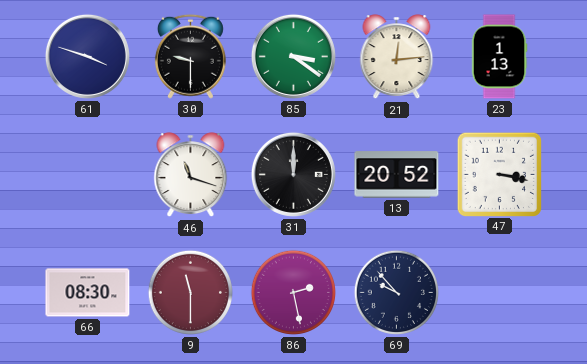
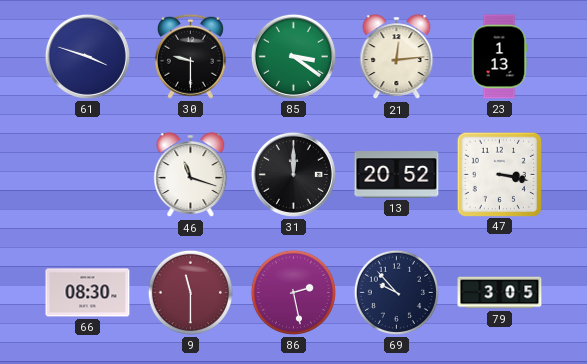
79: none -> 3:05 (500, 293)
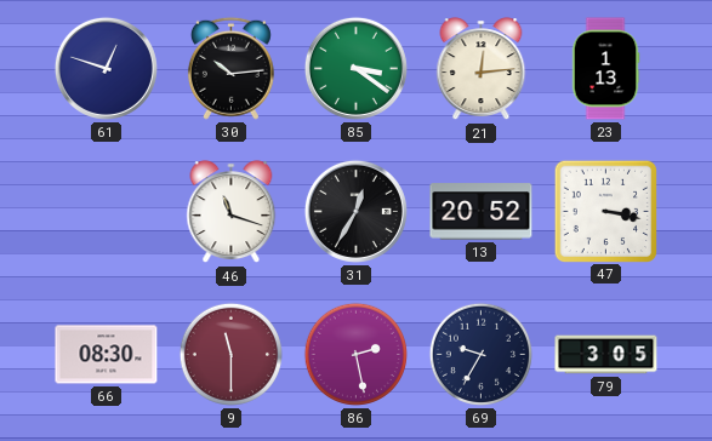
61: 3:48 -> 12:48 (106, 68)
30: 9:30 -> 10:14 (230, 68)
31: 12:00 -> 12:35 (355, 211)
69: 9:53 -> 9:35 (480, 354)
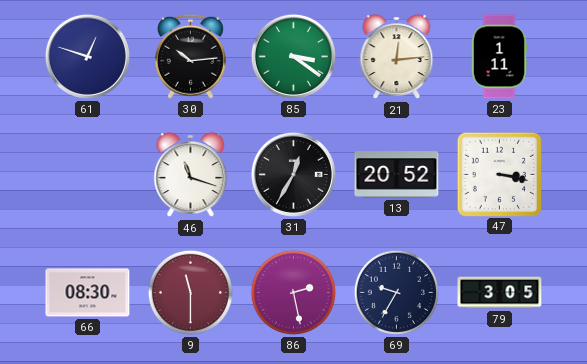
23: 1:13 -> 1:11 (499, 57)
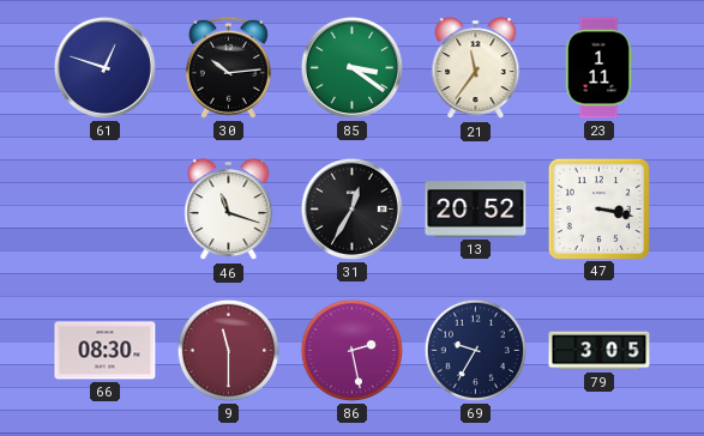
21: 12:14 -> 11:36 (476, 68)
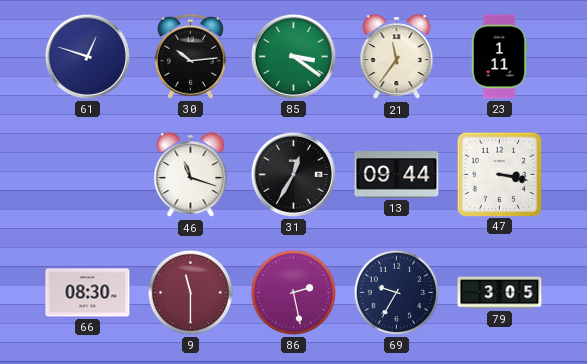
13: 20:52 -> 09:44 (397, 175)
